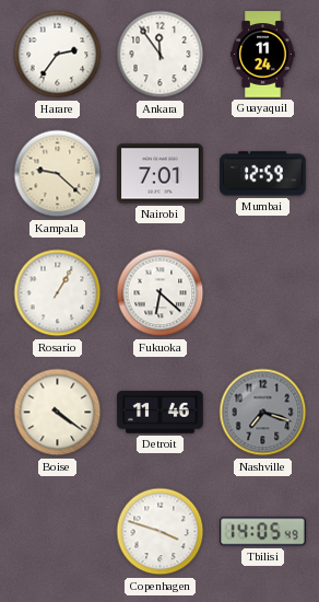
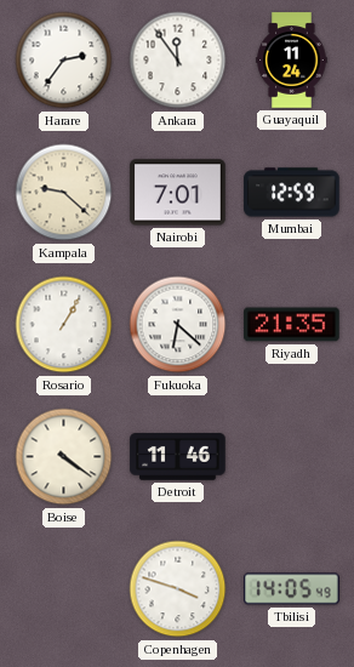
Riyadh: none -> 21:35 (292, 325)
Nashville: 7:18 -> none (263, 413)
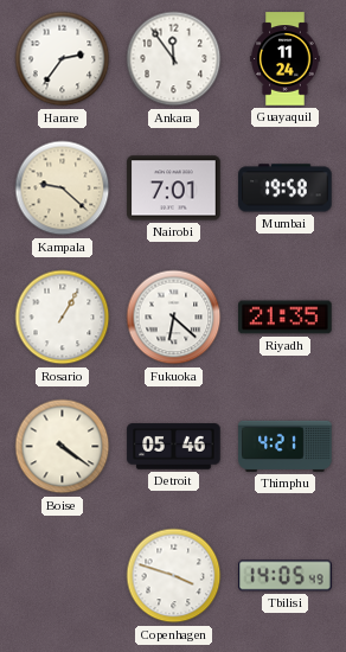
Mumbai: 12:59 -> 19:58 (286, 188)
Detroit: 11:46 -> 05:46 (174, 447)
Thimphu: none -> 4:21 (286, 446)
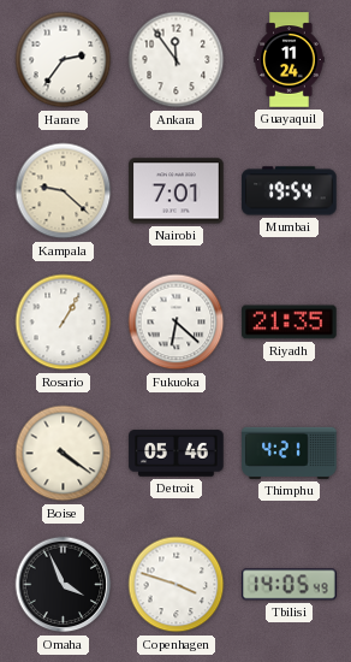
Mumbai: 19:58 -> 19:54 (290, 191)
Omaha: none -> 3:56 (64, 585)
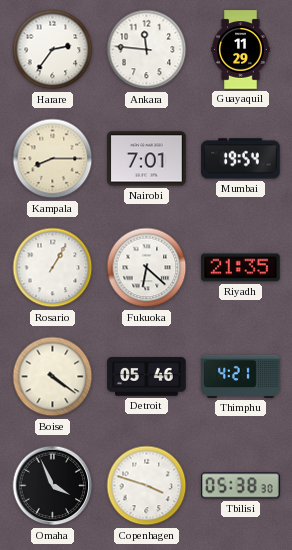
Ankara: 11:54 -> 11:46 (147, 50)
Guayaquil: 11:24 -> 11:29 (241, 50)
Kampala: 9:22 -> 8:15 (53, 159)
Tbilisi: 14:05 -> 05:38 (241, 486)
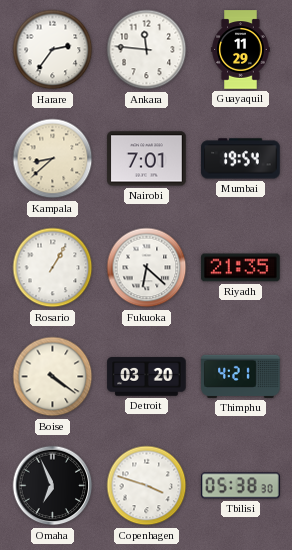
Kampala: 8:15 -> 8:38 (53, 159)
Detroit: 05:46 -> 03:20 (147, 377)
Omaha: 3:56 -> 6:56 (53, 486)
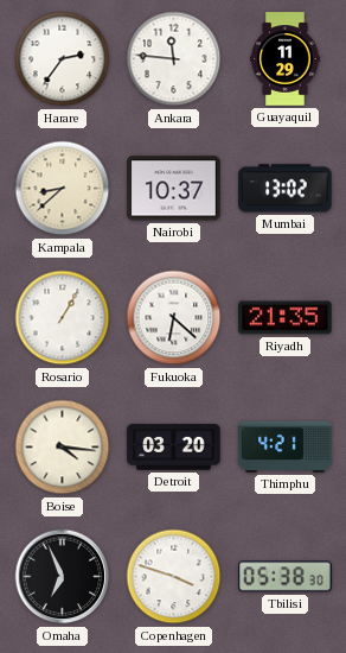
Nairobi: 7:01 -> 10:37 (174, 189)
Mumbai: 19:54 -> 13:02 (286, 189)
Boise: 4:21 -> 4:16 (63, 448)
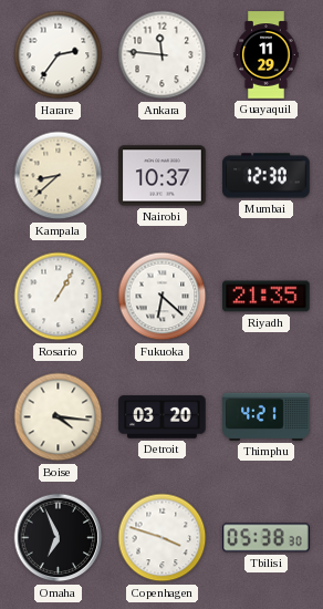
Mumbai: 13:02 -> 12:30 (267, 176)
